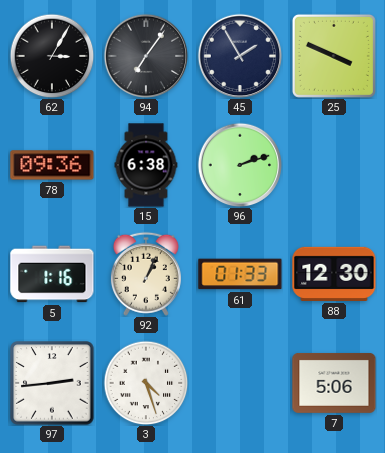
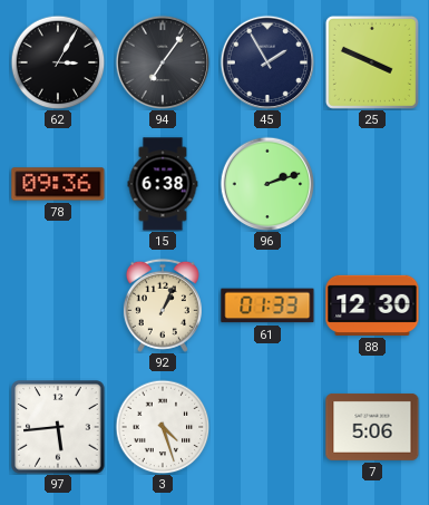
5: 1:16 -> none (52, 274)
97: 2:44 -> 5:44 (58, 427)
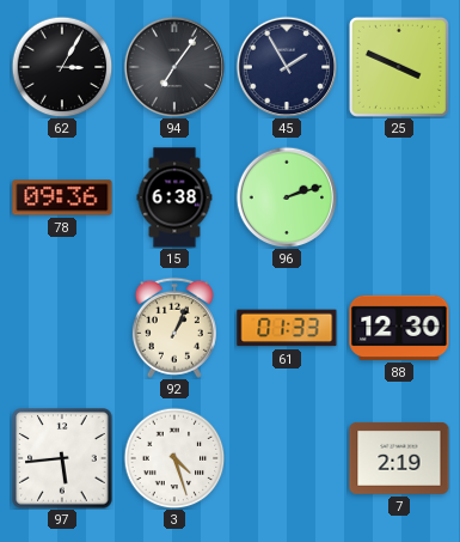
7: 5:06 -> 2:19 (399, 458)
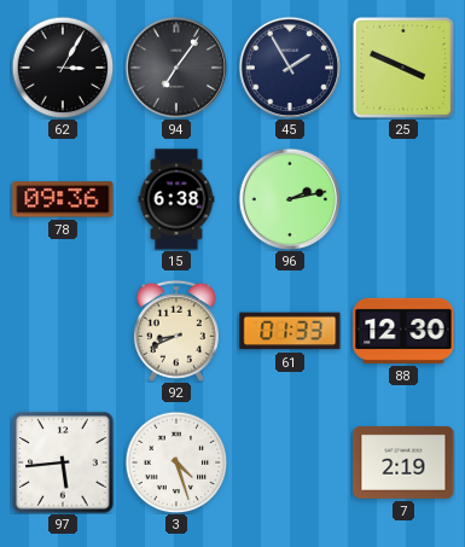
96: 2:12 -> 2:13 (290, 199)
92: 1:04 -> 8:41 (176, 331)
